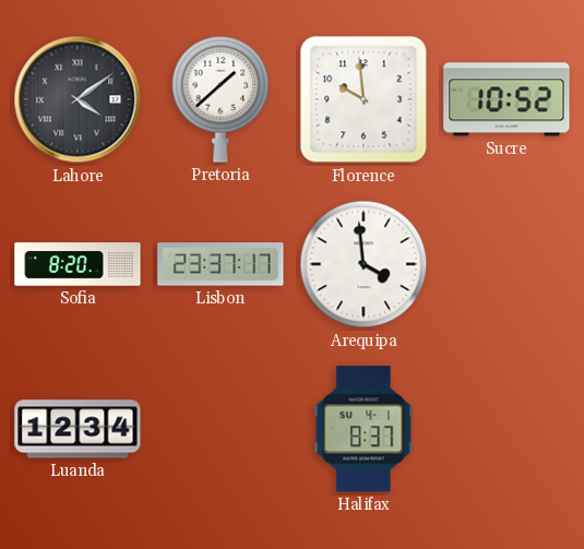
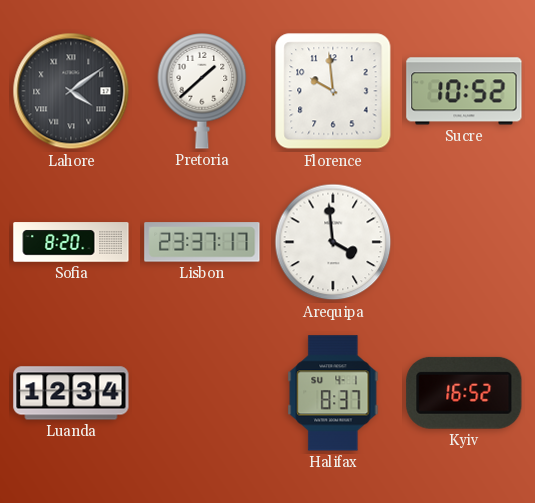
Kyiv: none -> 16:52 (464, 393)
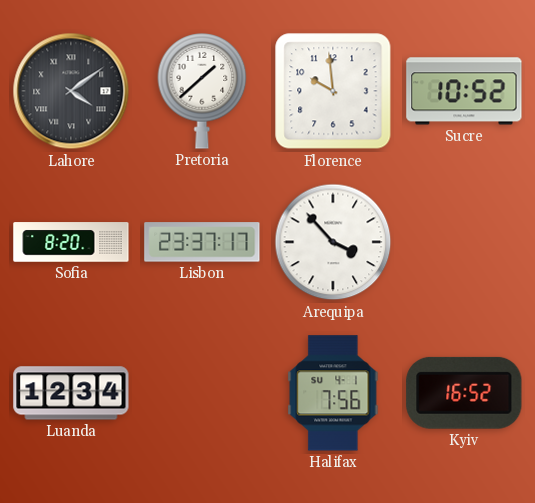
Arequipa: 3:59 -> 3:53 (333, 242)
Halifax: 8:37 -> 7:56 (333, 393)
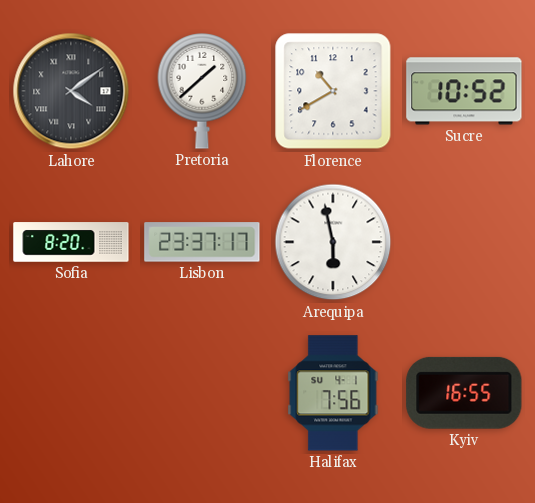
Florence: 9:59 -> 10:40 (333, 91)
Arequipa: 3:53 -> 5:58 (333, 242)
Luanda: 12:34 -> none (71, 393)
Kyiv: 16:52 -> 16:55 (464, 393)
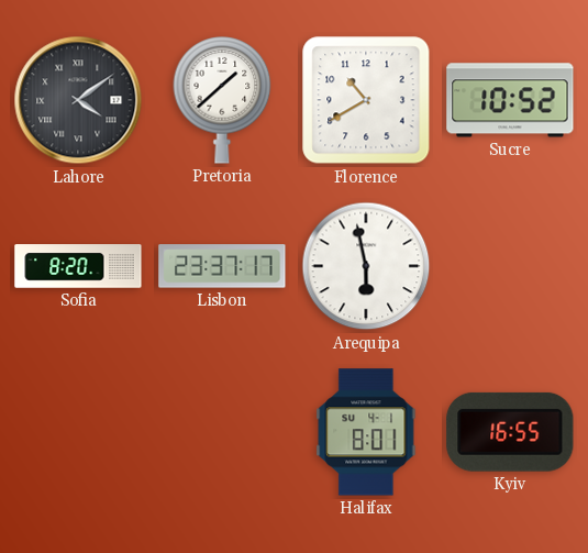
Halifax: 7:56 -> 8:01 (366, 432)
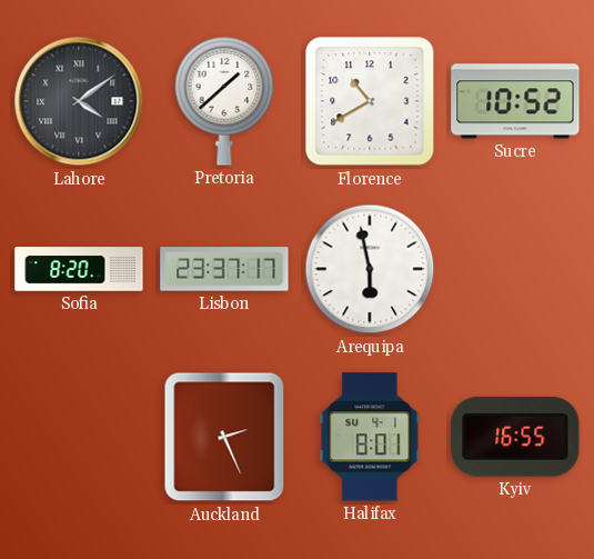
Auckland: none -> 2:26 (224, 437)
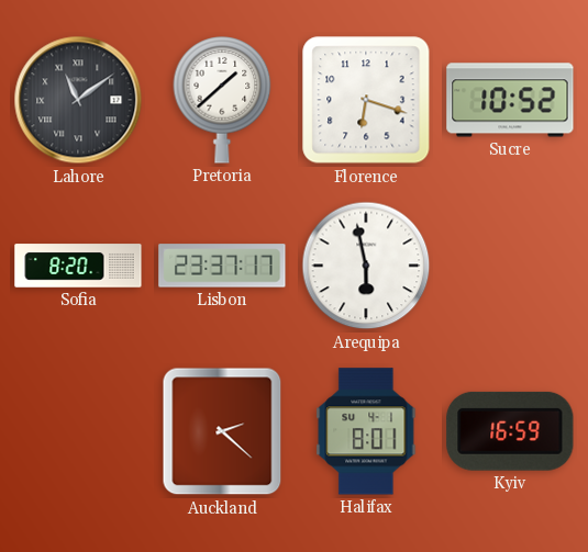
Lahore: 4:09 -> 11:09 (78, 100)
Florence: 10:40 -> 6:18 (366, 100)
Auckland: 2:26 -> 2:22 (222, 431)
Kyiv: 16:55 -> 16:59 (510, 431)
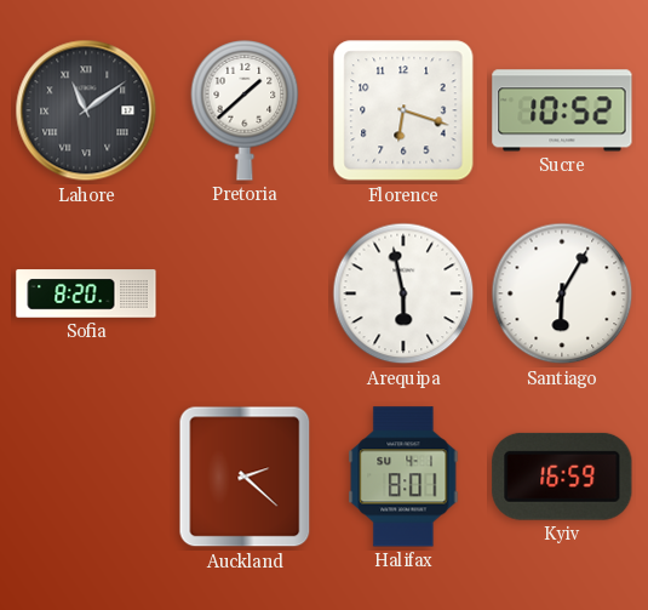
Lisbon: 23:37 -> none (222, 266)
Santiago: none -> 6:05 (562, 293)
